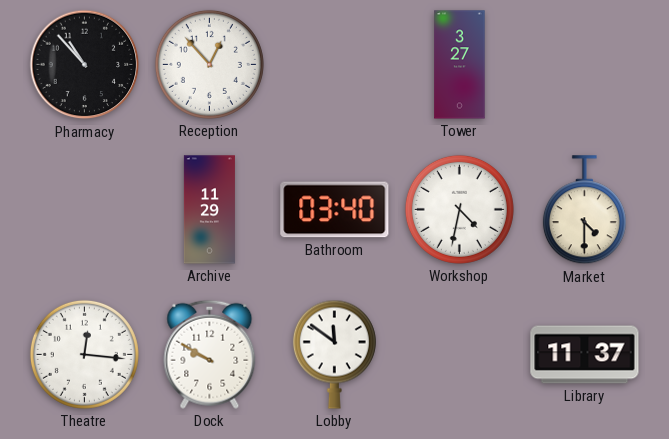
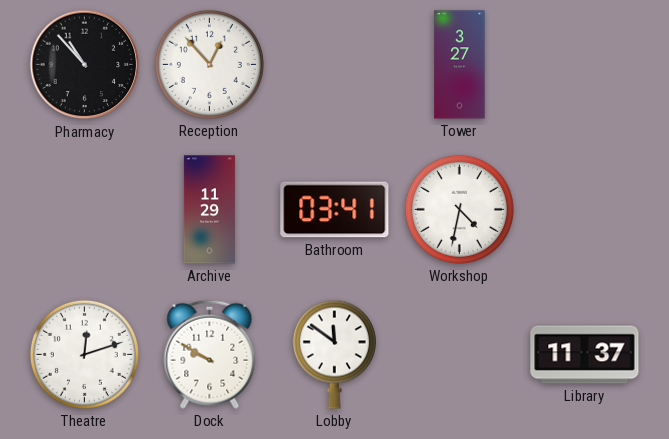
Bathroom: 03:40 -> 03:41 (335, 210)
Market: 4:30 -> none (584, 210)
Theatre: 12:16 -> 12:12 (84, 354)
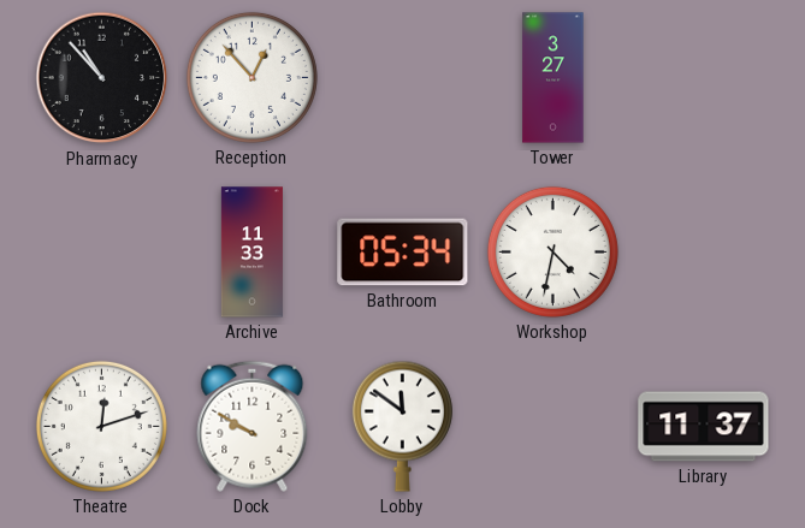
Archive: 11:29 -> 11:33 (251, 253)
Bathroom: 03:41 -> 05:34 (403, 253)
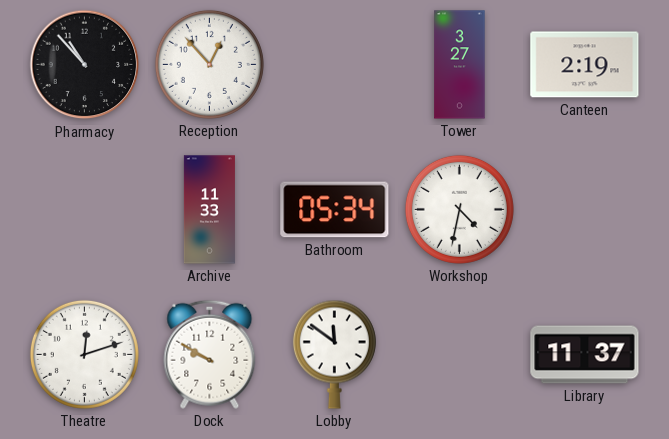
Canteen: none -> 2:19 (585, 65)
